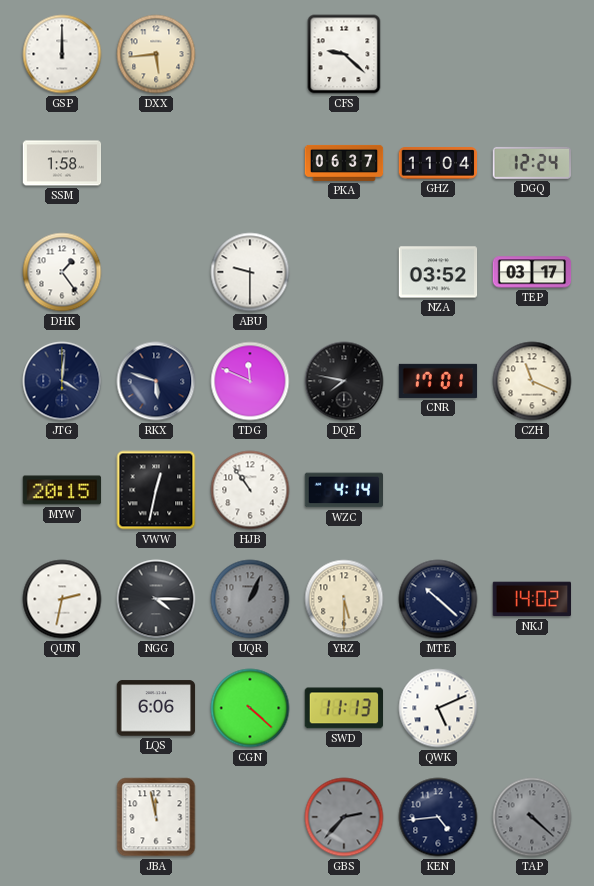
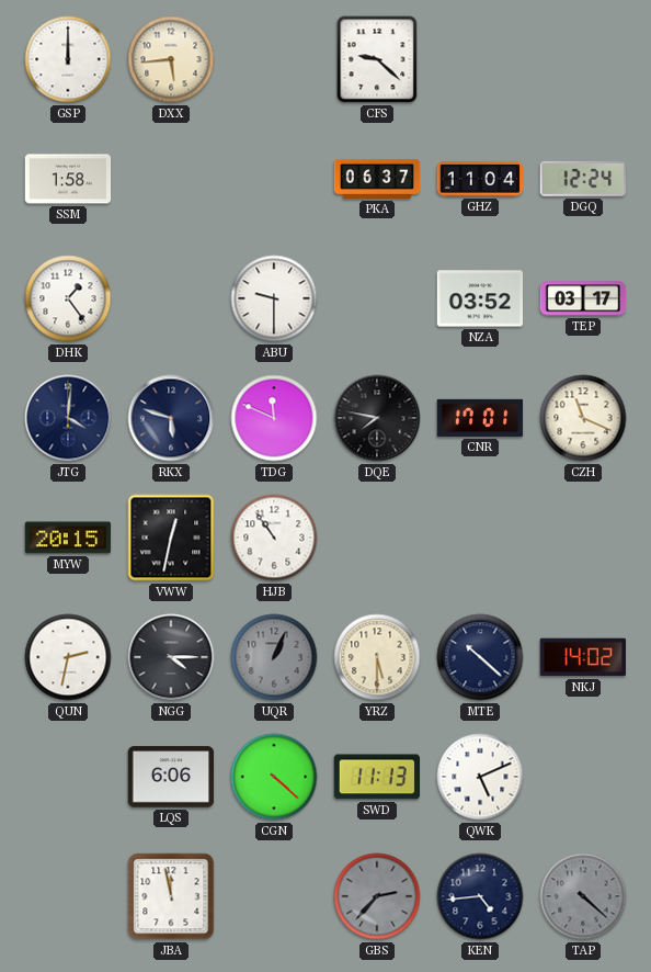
WZC: 4:14 -> none (344, 490)
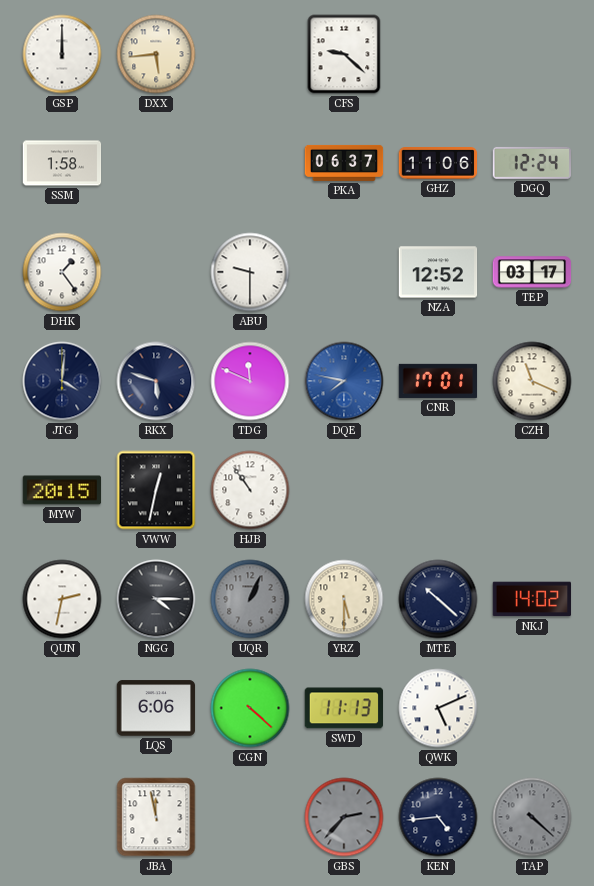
GHZ: 11:04 -> 11:06 (438, 163)
NZA: 03:52 -> 12:52 (438, 272)
DQE dial: black -> blue (344, 381)
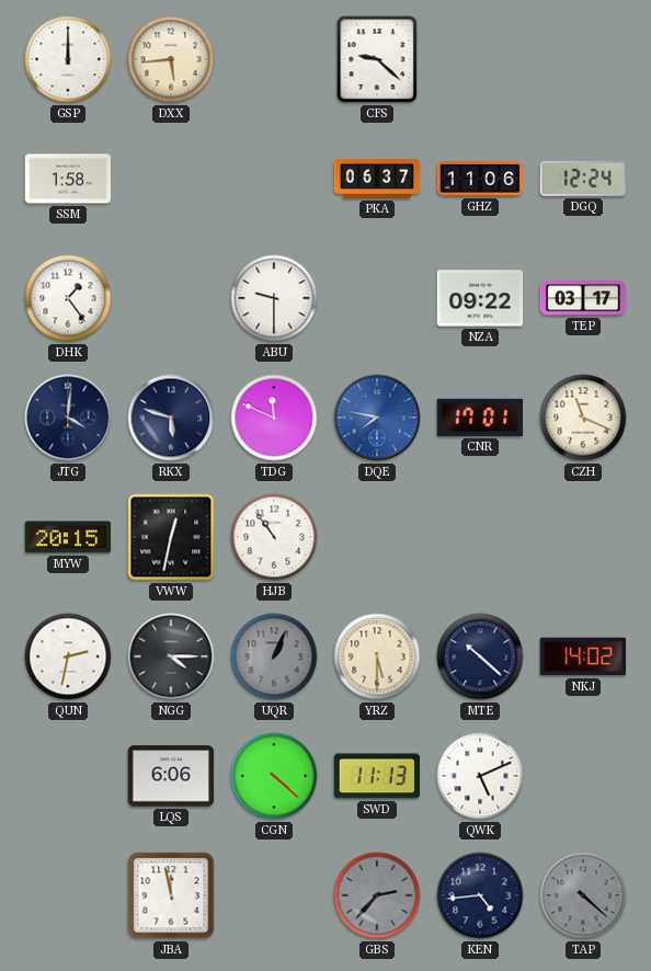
NZA: 12:52 -> 09:22 (480, 298)
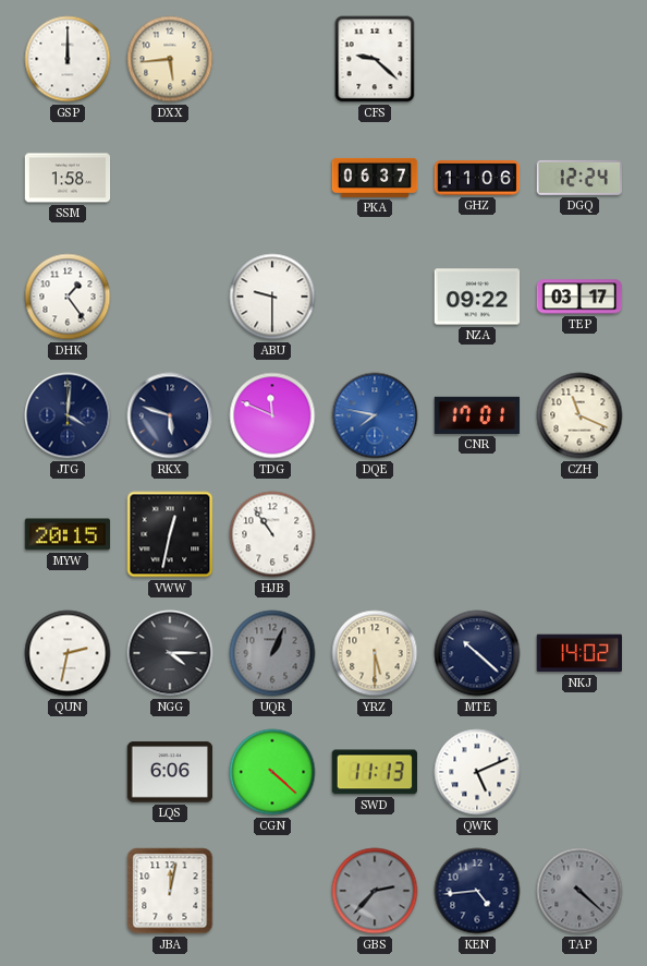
JBA: 11:58 -> 12:02 (170, 891)
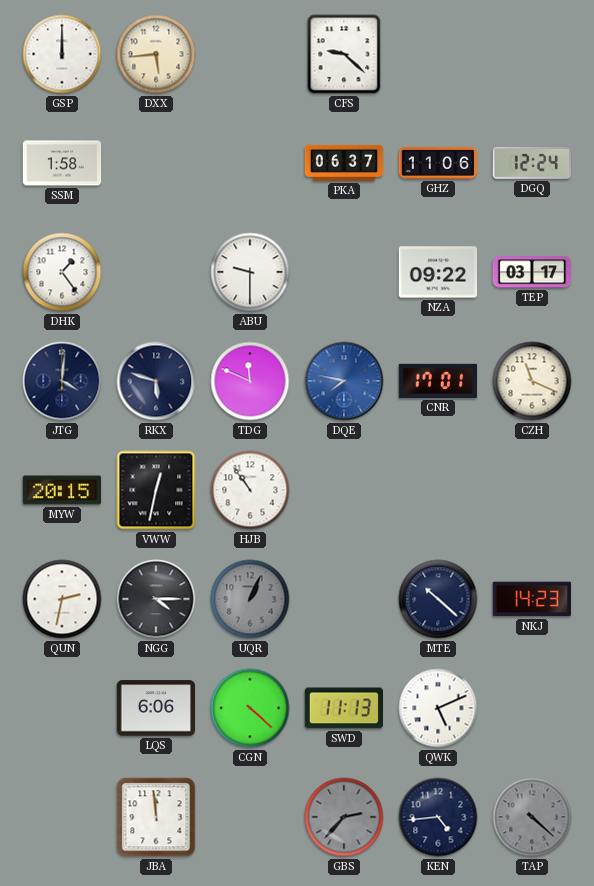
YRZ: 5:30 -> none (375, 653)
NKJ: 14:02 -> 14:23 (531, 599)
JBA: 12:02 -> 11:59 (156, 817)
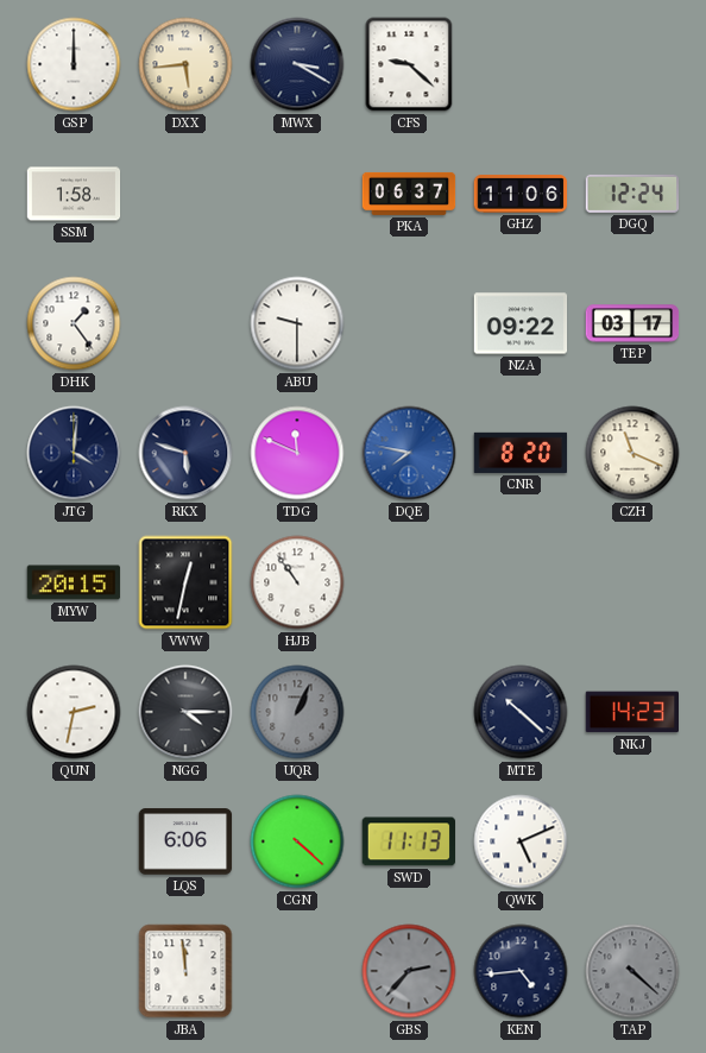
MWX: none -> 3:20 (297, 64)
CNR: 17:01 -> 8:20 (521, 453)
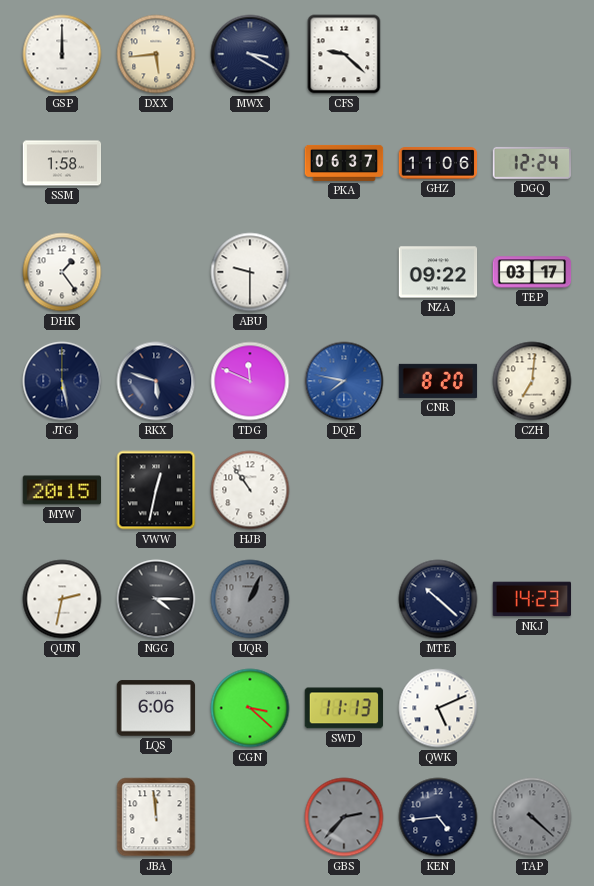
JTG: 4:01 -> 5:28 (62, 381)
CZH: 11:19 -> 7:01 (532, 381)
CGN: 4:22 -> 3:22 (250, 708)
